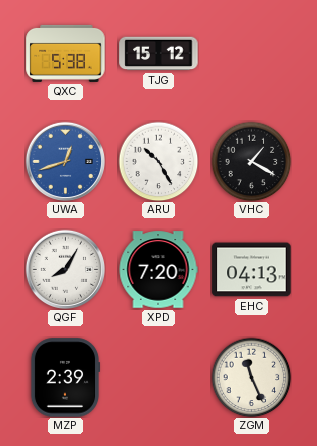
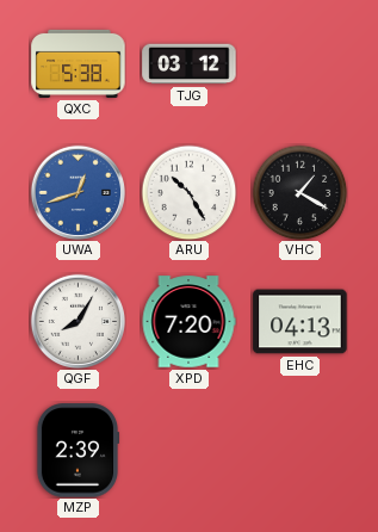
TJG: 15:12 -> 03:12 (190, 64)
ZGM: 11:26 -> none (251, 377)
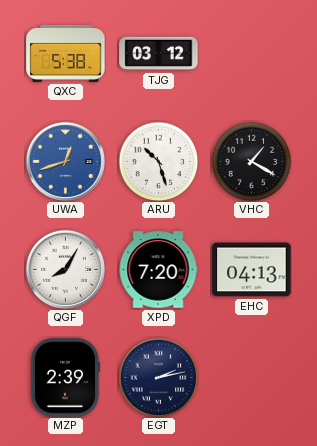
ARU: 10:25 -> 10:27 (158, 161)
EGT: none -> 2:13 (158, 377)
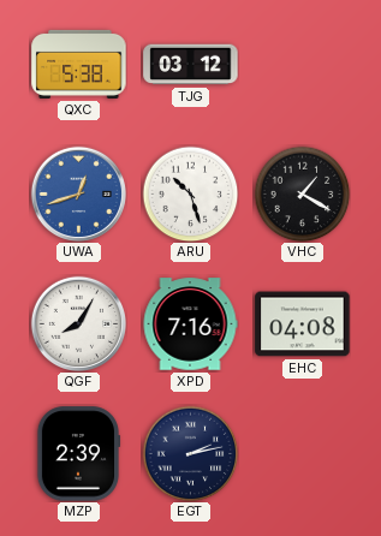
XPD: 7:20 -> 7:16 (190, 324)
EHC: 04:13 -> 04:08 (303, 324)
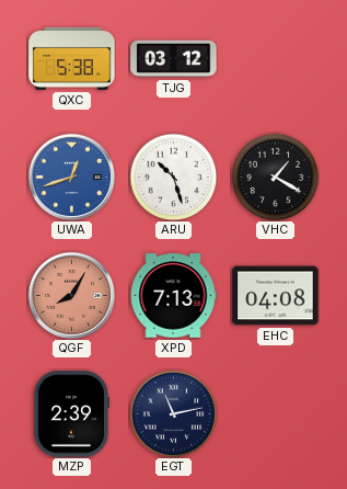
QGF dial: white -> salmon (71, 295)
XPD: 7:16 -> 7:13 (173, 296)
EGT: 2:13 -> 11:13 (173, 413)
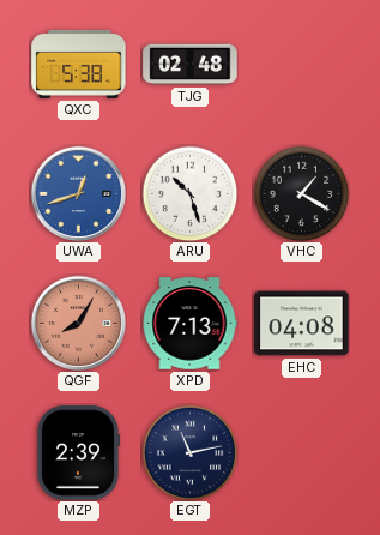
TJG: 03:12 -> 02:48 (191, 65)
